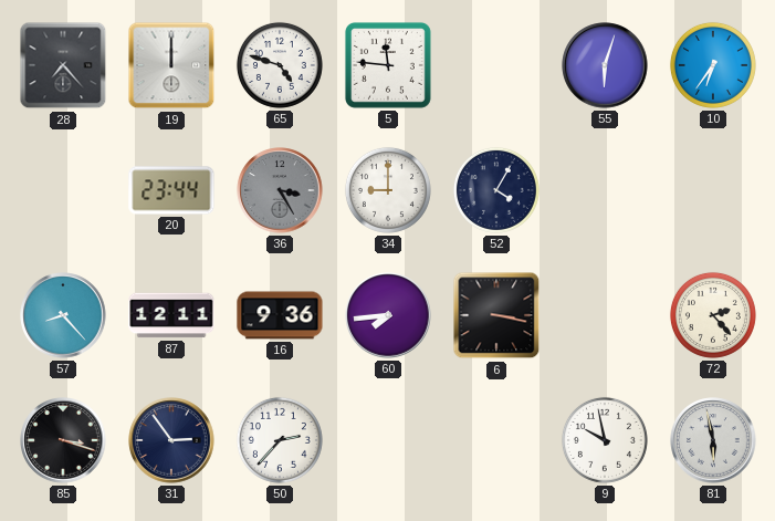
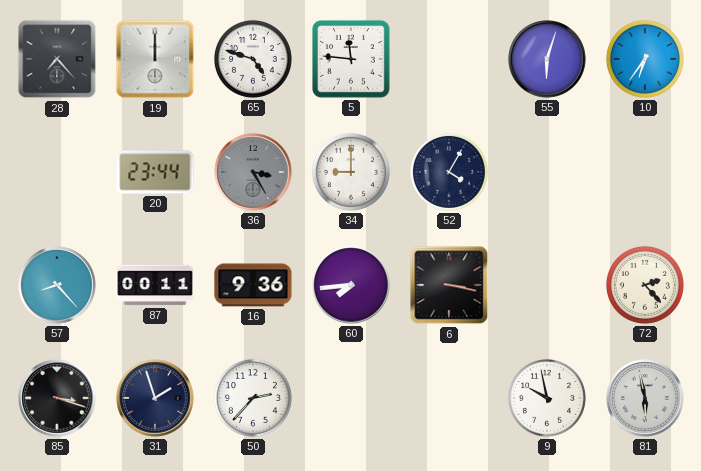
87: 12:11 -> 00:11 (155, 285)
31: 2:54 -> 1:57 (155, 398)
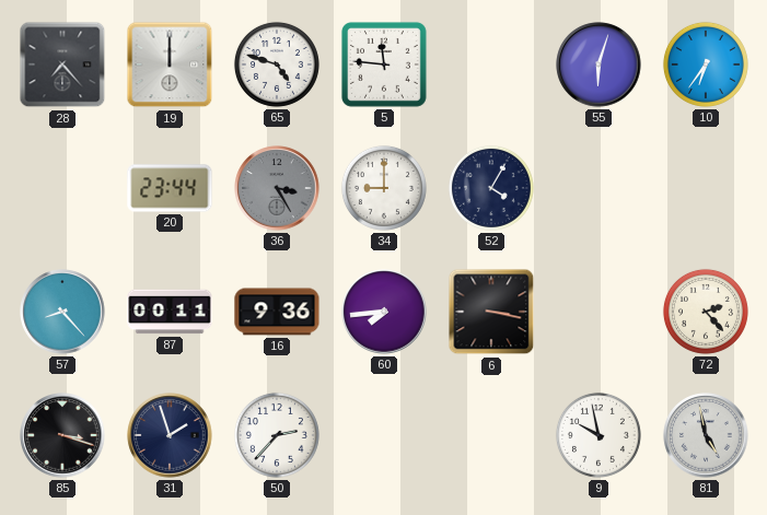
81: 5:58 -> 4:58 (706, 435)
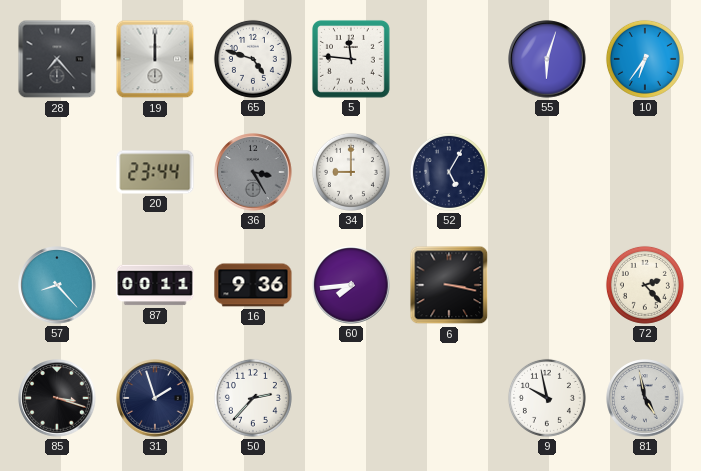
52: 4:05 -> 5:05 (449, 172)
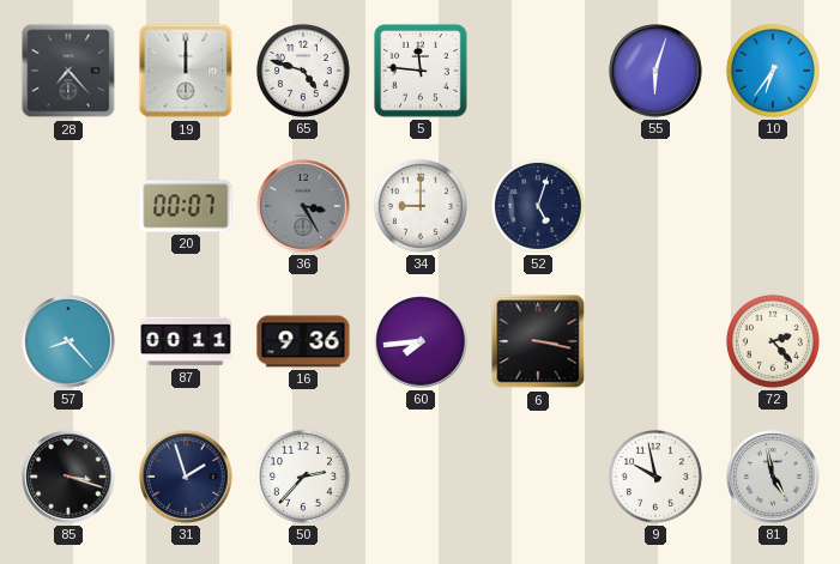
20: 23:44 -> 00:07 (186, 206)
52: 5:05 -> 5:03 (538, 206)
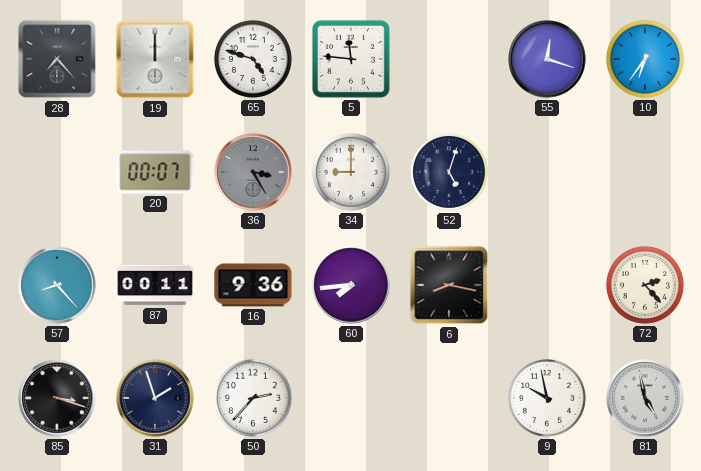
55: 6:03 -> 12:18 (547, 59)
6: 3:17 -> 8:17 (449, 285)
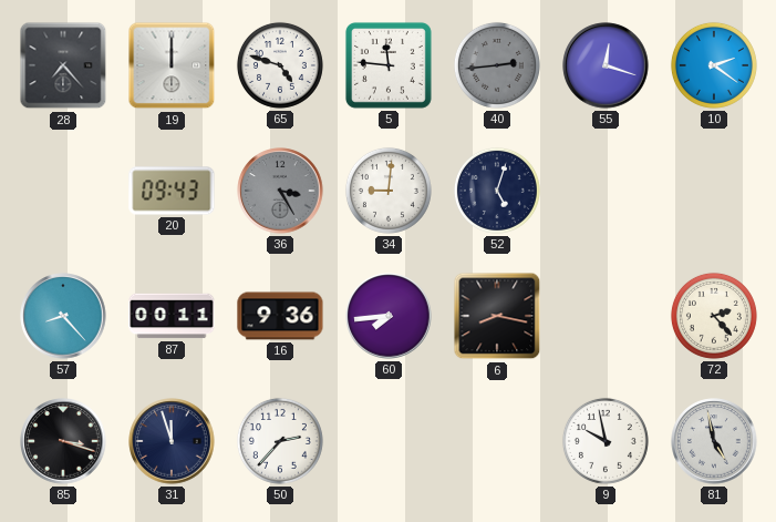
40: none -> 2:44 (497, 65)
10: 6:36 -> 2:21 (714, 65)
20: 00:07 -> 09:43 (172, 191)
34: 9:00 -> 9:01 (389, 191)
31: 1:57 -> 11:57 (172, 441)
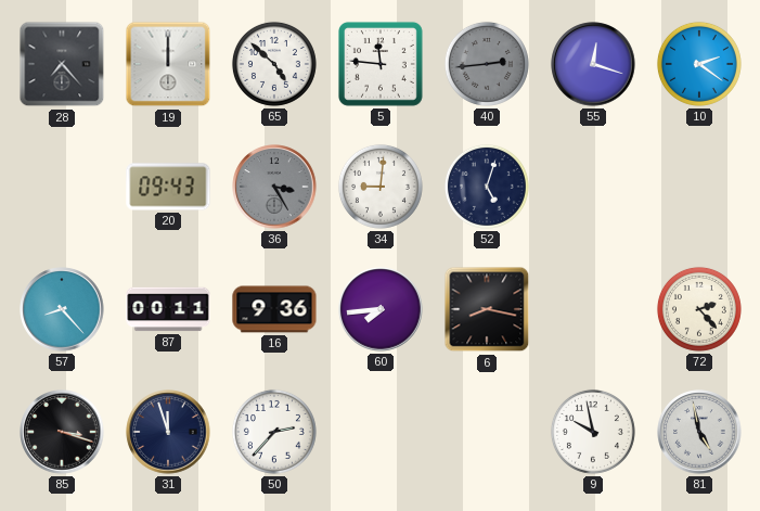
65: 4:48 -> 4:52 (274, 64)
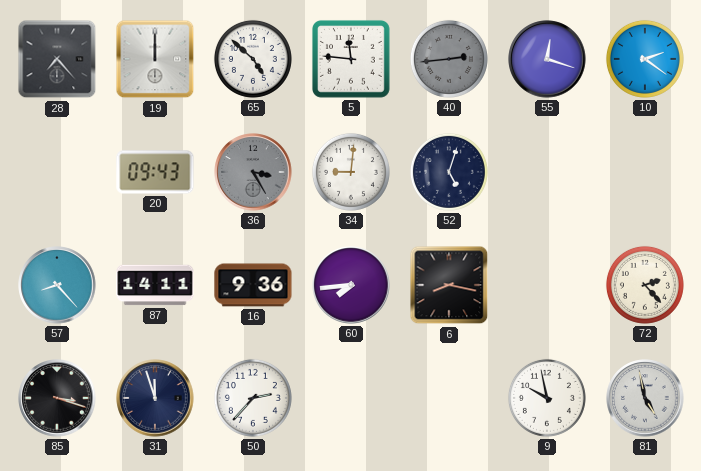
87: 00:11 -> 14:11 (155, 285)
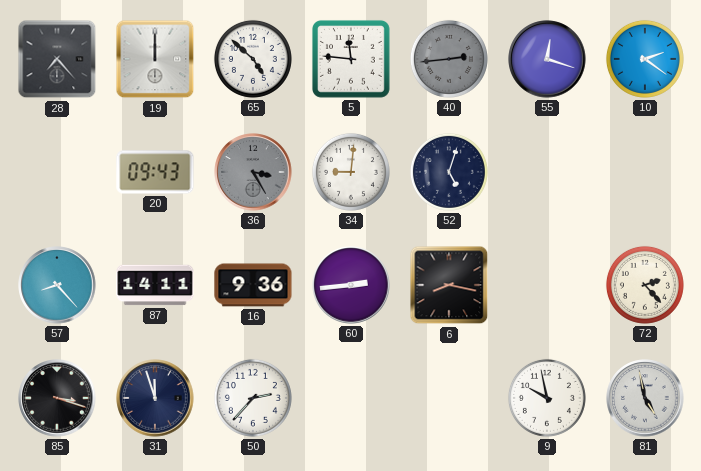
60: 7:44 -> 2:44 (351, 285)
